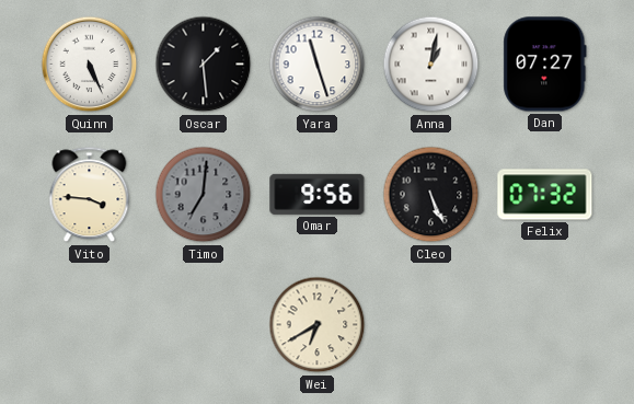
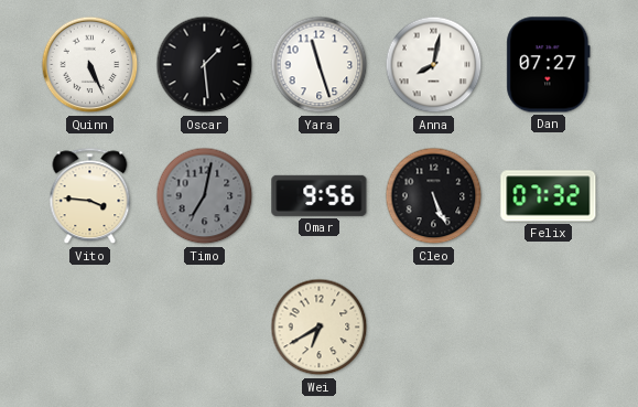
Anna: 1:02 -> 8:02 (434, 65)
Timo: 7:01 -> 7:02 (205, 196)
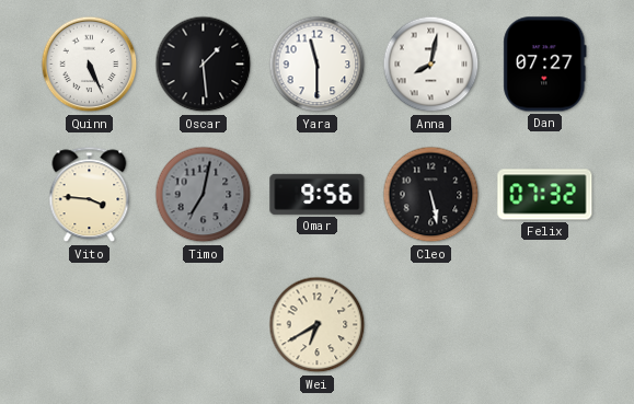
Yara: 11:27 -> 11:30 (318, 65)
Cleo: 5:26 -> 5:28 (431, 195)
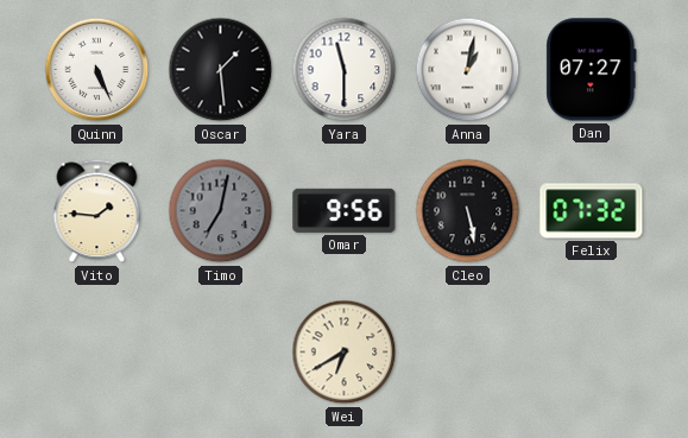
Anna: 8:02 -> 1:02 (468, 70)
Vito: 3:46 -> 1:46 (97, 211)
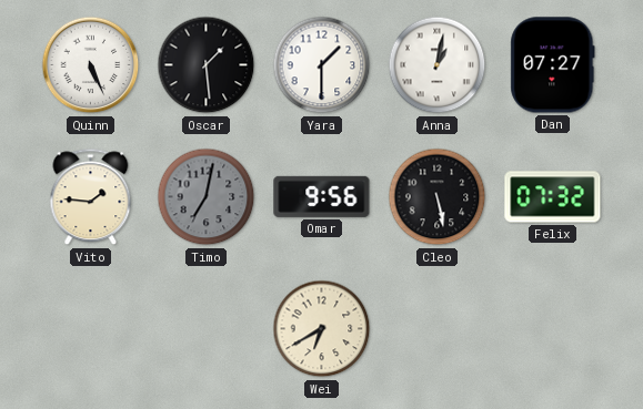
Yara: 11:30 -> 1:30 (322, 65)
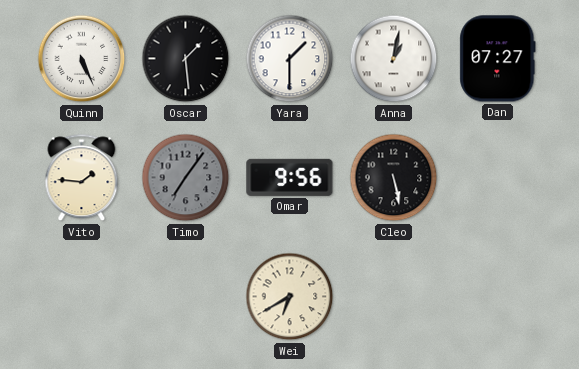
Timo: 7:02 -> 7:06 (186, 178)
Felix: 07:32 -> none (553, 197)
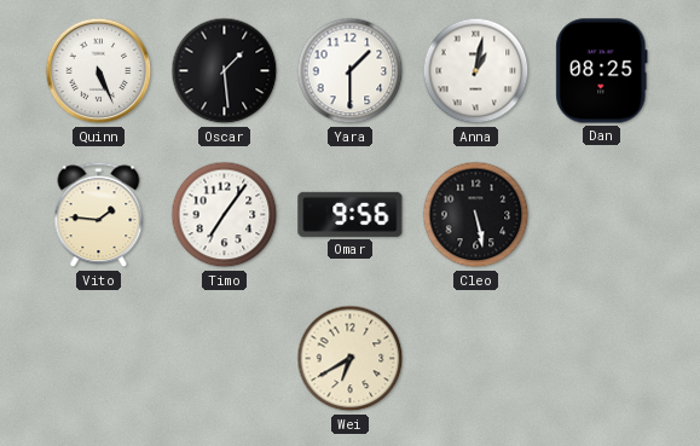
Dan: 07:27 -> 08:25 (602, 71)
Timo dial: grey -> white (225, 215)
